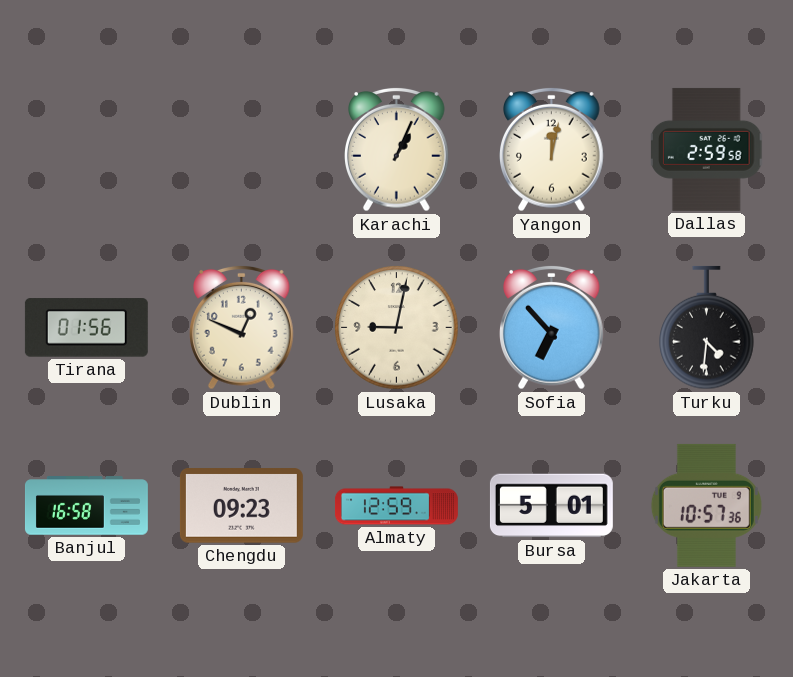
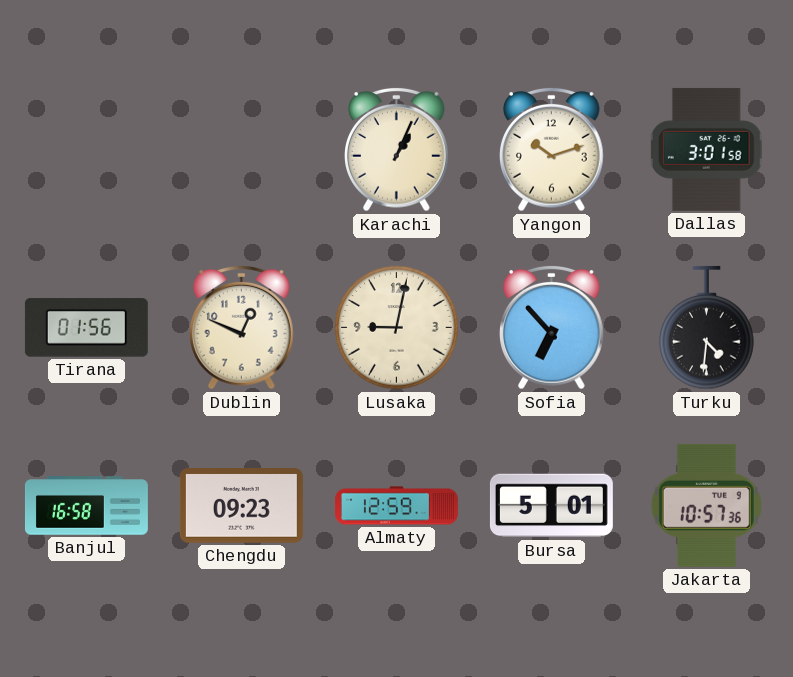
Yangon: 12:02 -> 10:12 (552, 149)
Dallas: 2:59 -> 3:01 (708, 149)
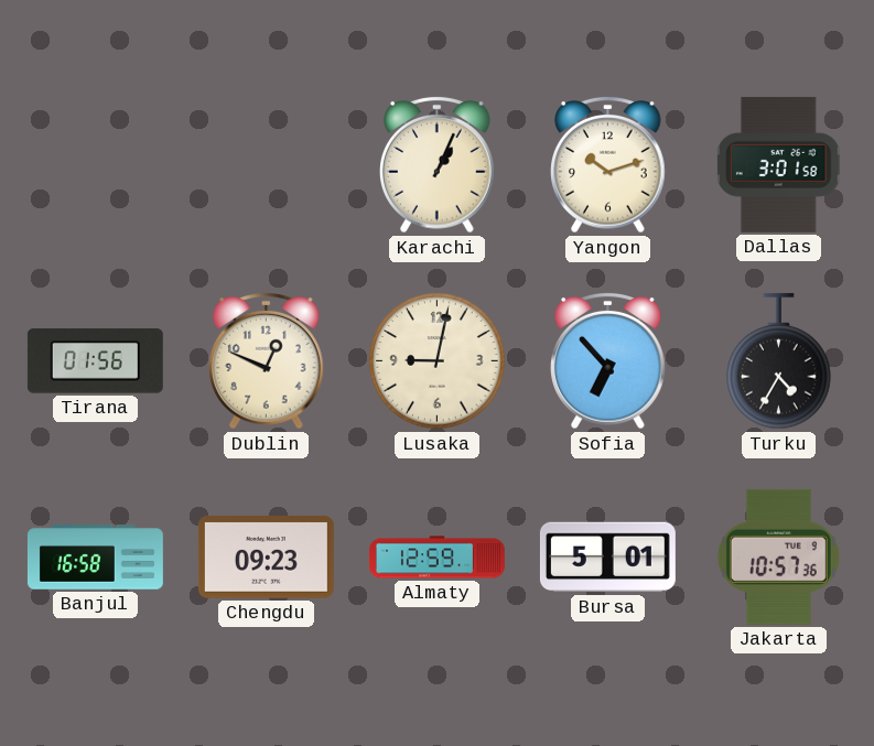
Turku: 4:31 -> 4:35 (779, 361)
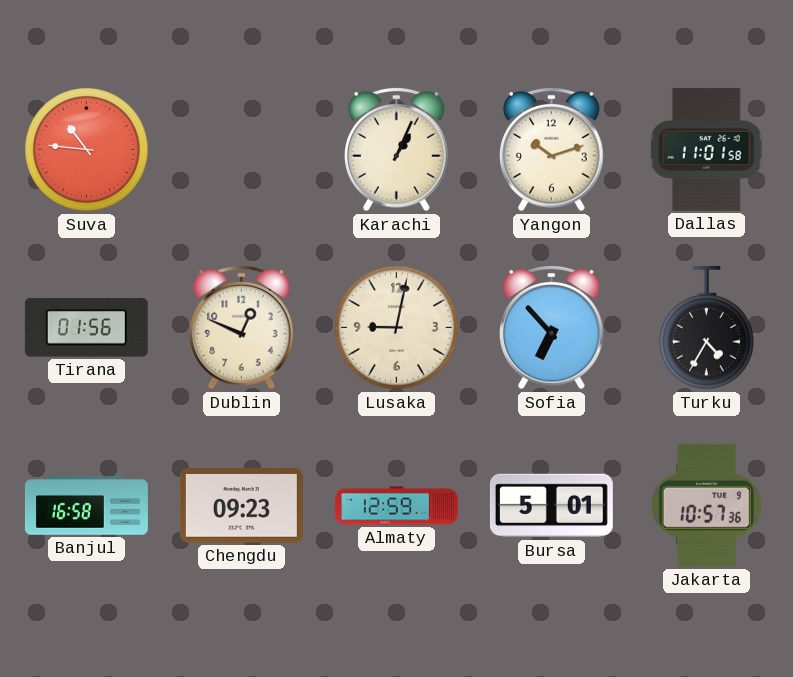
Suva: none -> 10:46 (87, 150)
Dallas: 3:01 -> 11:01 (708, 149)
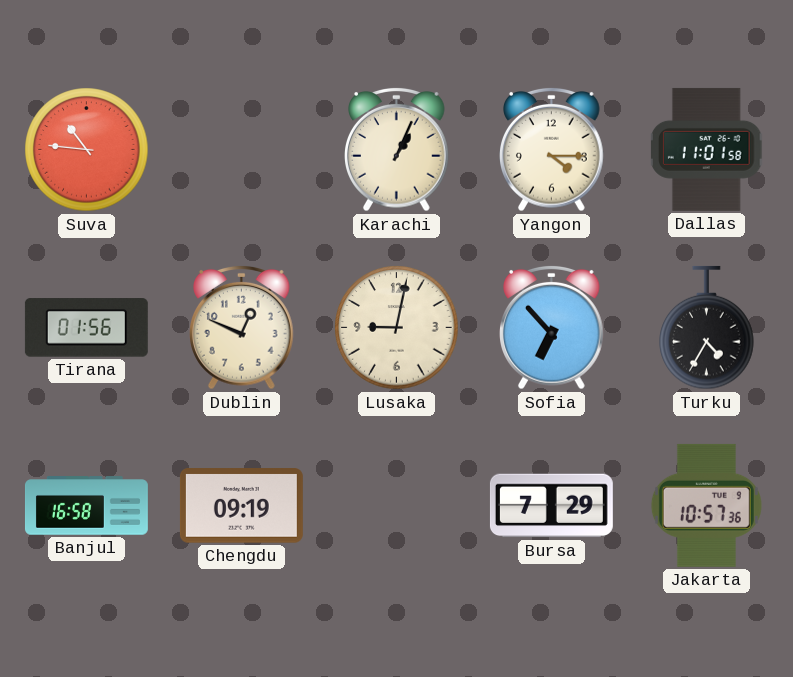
Yangon: 10:12 -> 4:15 (552, 149)
Chengdu: 09:23 -> 09:19 (241, 506)
Almaty: 12:59 -> none (396, 506)
Bursa: 5:01 -> 7:29 (551, 506)
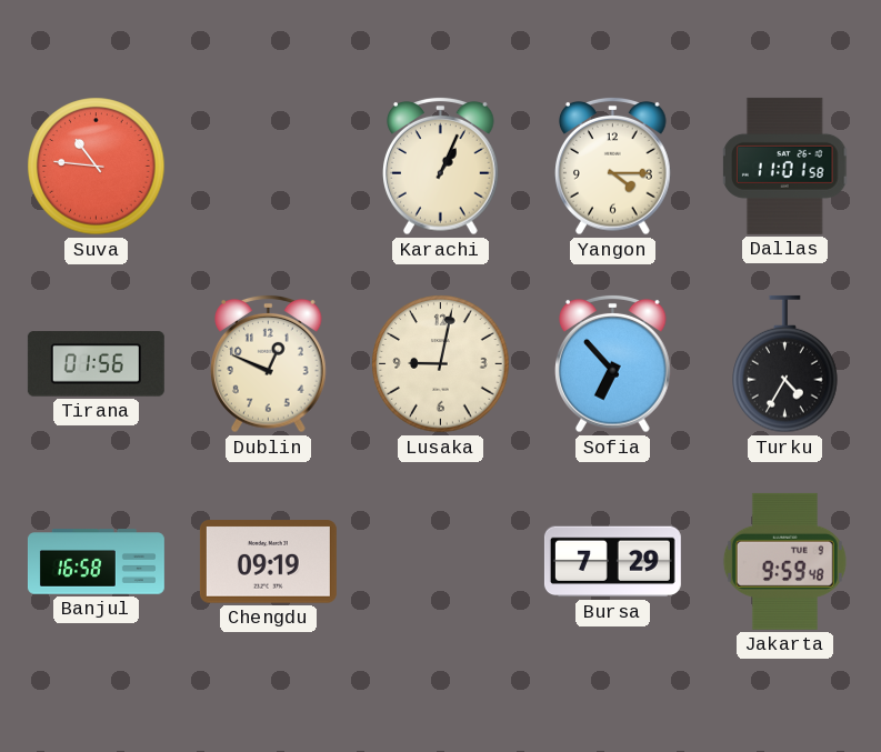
Jakarta: 10:57 -> 9:59 (784, 561)
